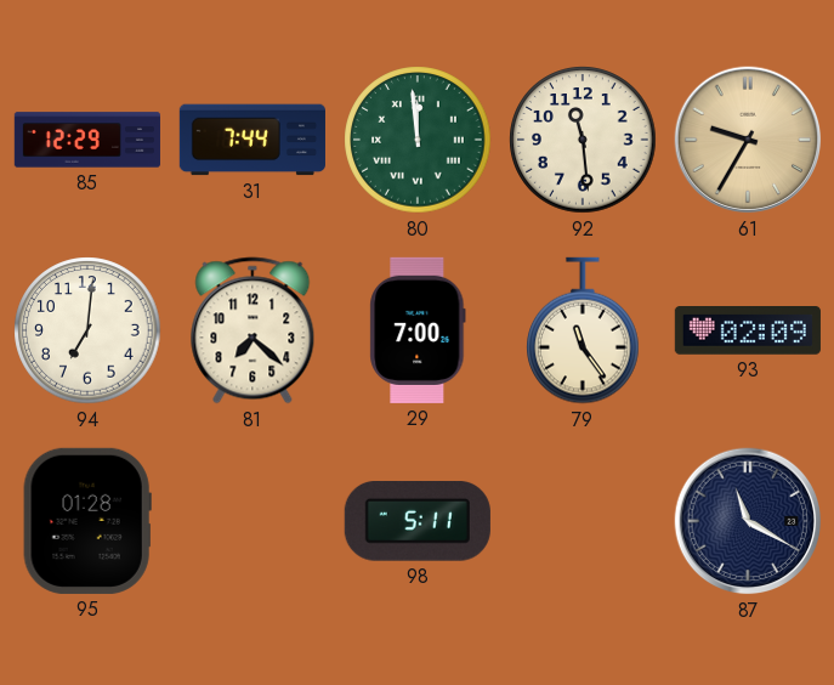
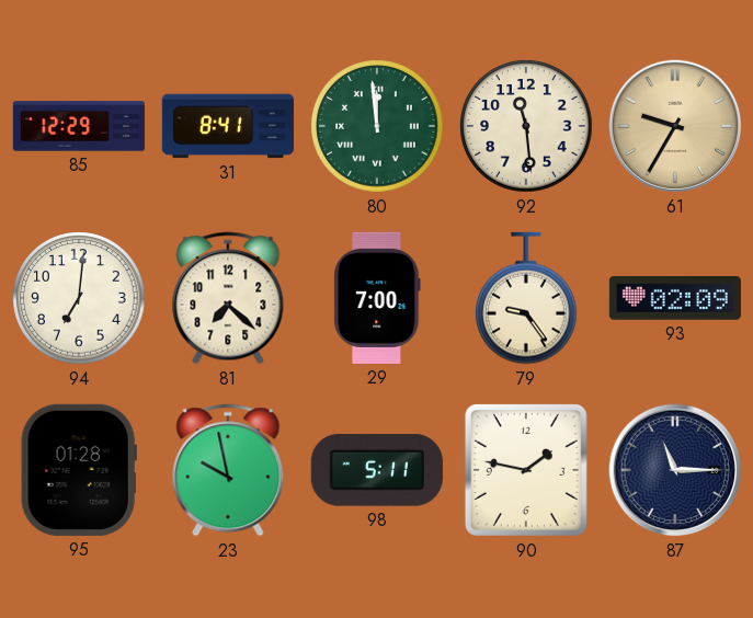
31: 7:44 -> 8:41 (228, 126)
79: 11:24 -> 9:24 (527, 298)
23: none -> 9:58 (228, 470)
90: none -> 1:47 (526, 470)
87: 11:20 -> 11:15 (675, 470)
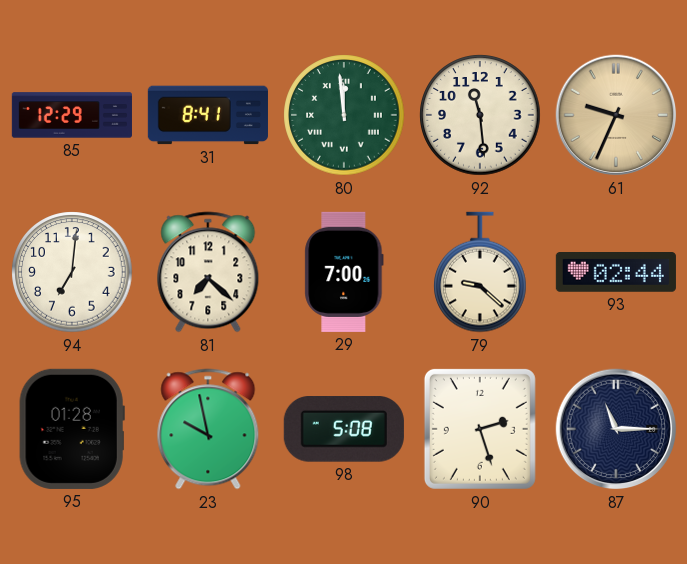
61: 9:35 -> 9:34 (616, 115)
79: 9:24 -> 9:22 (481, 272)
93: 02:09 -> 02:44 (616, 272)
98: 5:11 -> 5:08 (344, 430)
90: 1:47 -> 2:27 (480, 429)
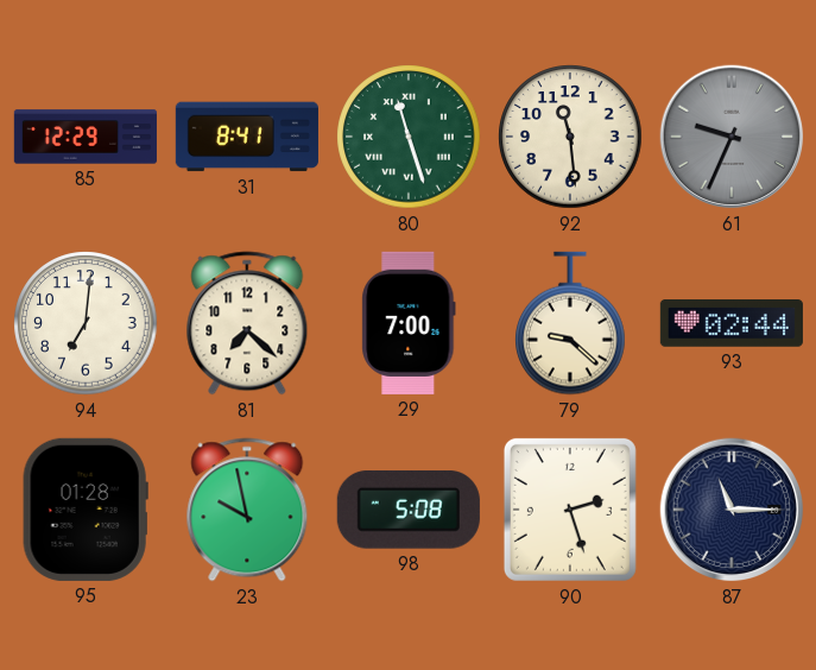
80: 11:59 -> 11:27 (409, 137)
61 dial: champagne -> grey (732, 137)
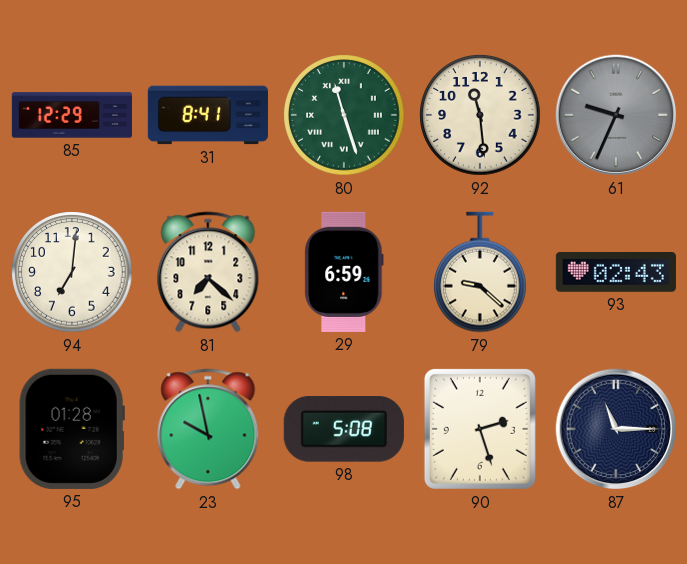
29: 7:00 -> 6:59 (344, 272)
93: 02:44 -> 02:43 (616, 272)
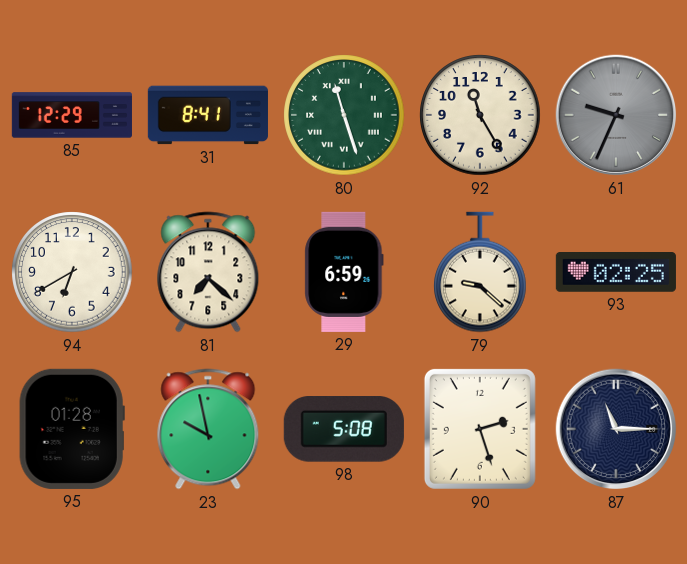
92: 11:29 -> 11:25 (480, 115)
94: 7:01 -> 6:40 (72, 272)
93: 02:43 -> 02:25 (616, 272)
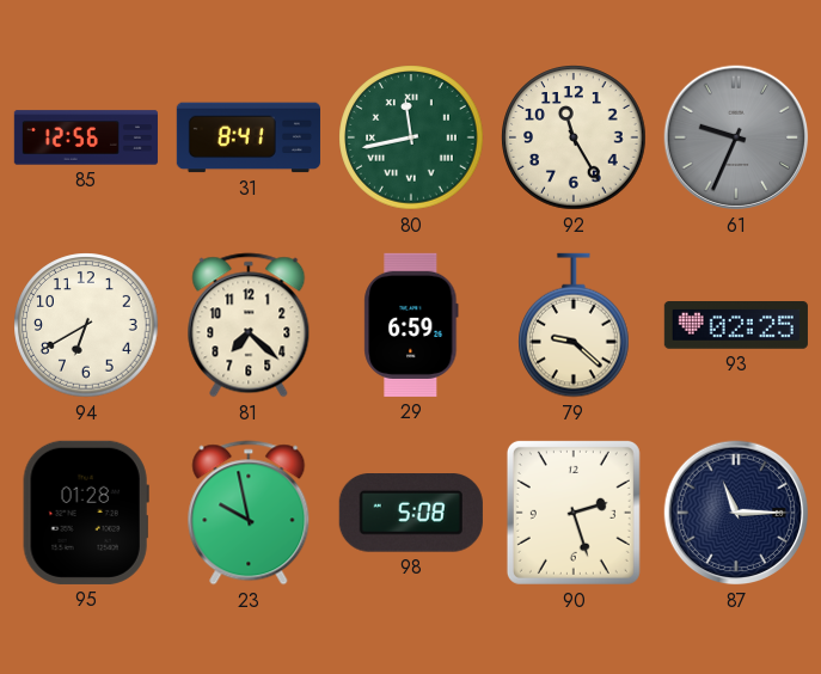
85: 12:29 -> 12:56 (86, 137)
80: 11:27 -> 11:43 (411, 137)
